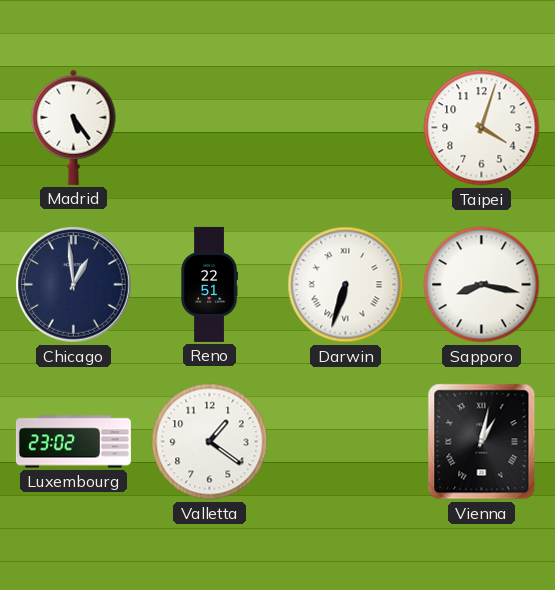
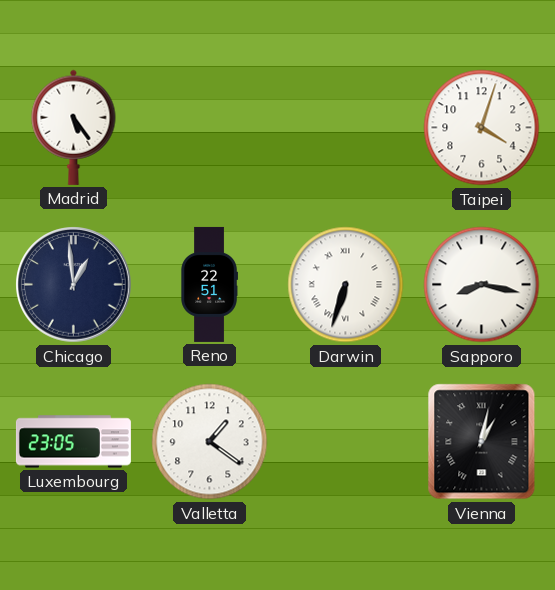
Luxembourg: 23:02 -> 23:05 (73, 442)
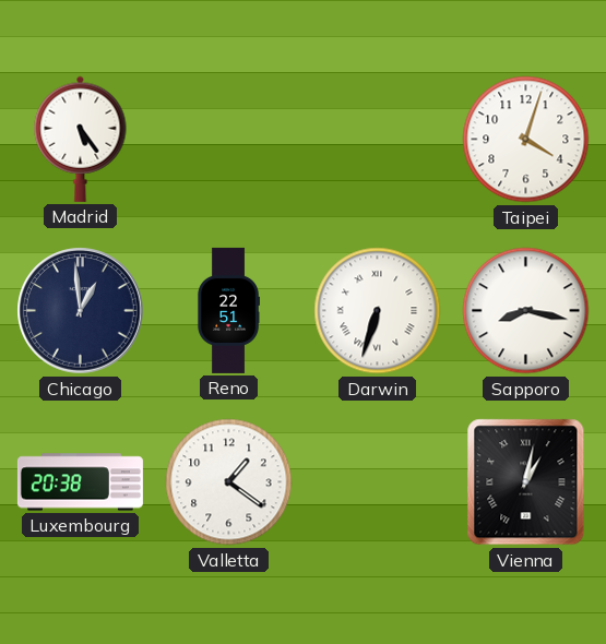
Luxembourg: 23:05 -> 20:38 (80, 482)
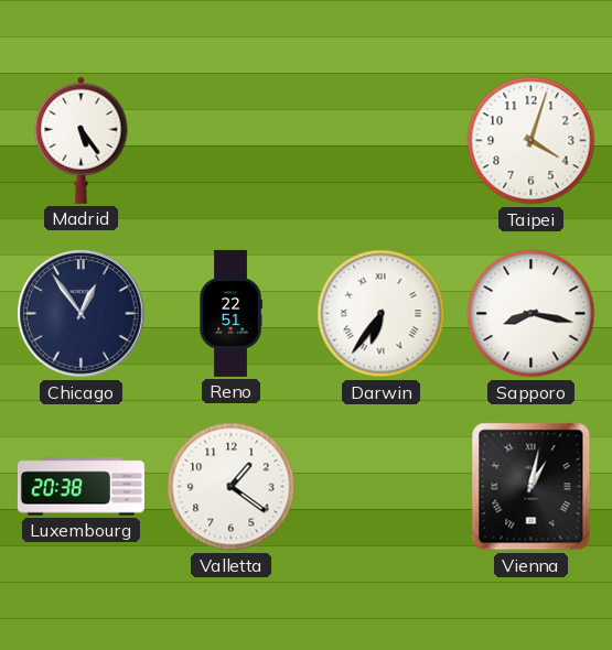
Chicago: 12:59 -> 12:54 (82, 314)
Darwin: 6:33 -> 6:36 (382, 314)
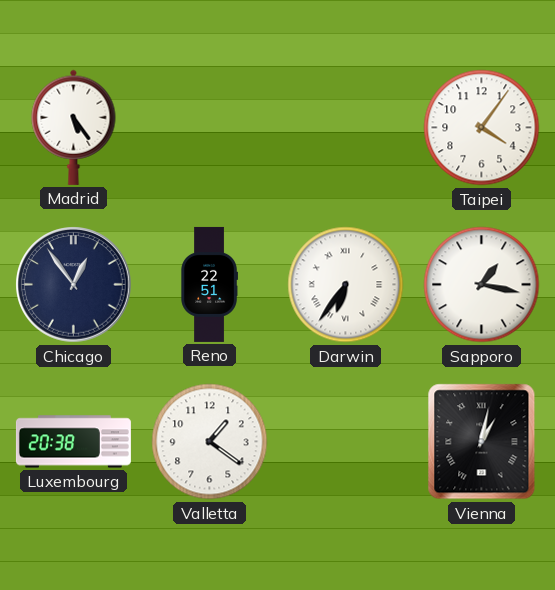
Taipei: 4:03 -> 4:06 (482, 128)
Sapporo: 8:17 -> 1:17 (482, 285)
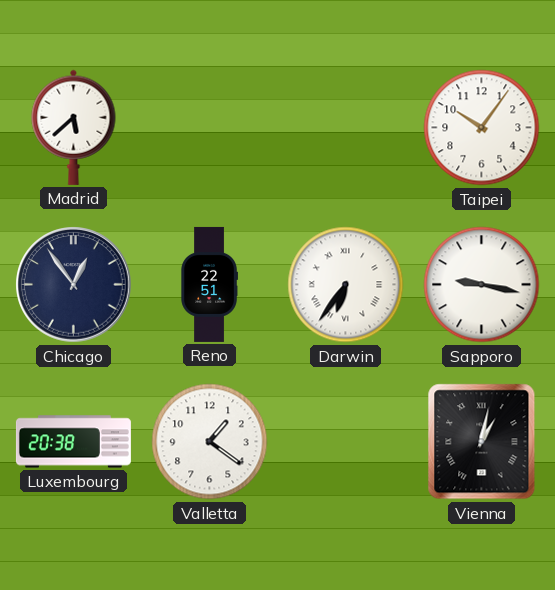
Madrid: 5:24 -> 5:38 (74, 127)
Taipei: 4:06 -> 10:06 (482, 128)
Sapporo: 1:17 -> 9:17 (482, 285)
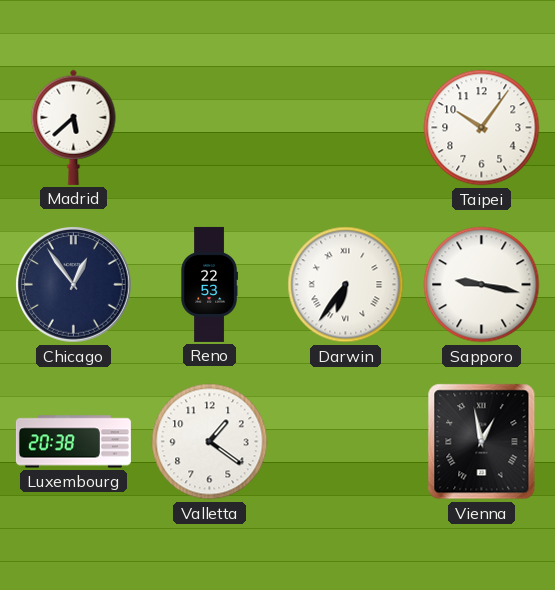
Reno: 22:51 -> 22:53 (209, 284)
Vienna: 1:02 -> 12:58 (482, 442)
